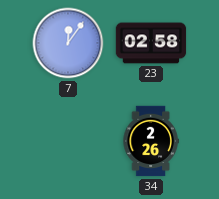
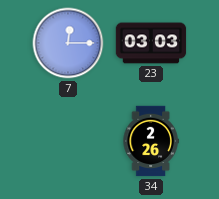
7: 12:06 -> 12:15 (68, 43)
23: 02:58 -> 03:03 (151, 43)
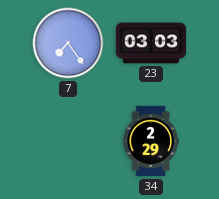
7: 12:15 -> 7:24 (68, 43)
34: 2:26 -> 2:29 (151, 141)
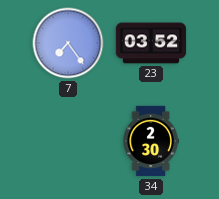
23: 03:03 -> 03:52 (151, 43)
34: 2:29 -> 2:30 (151, 141)
